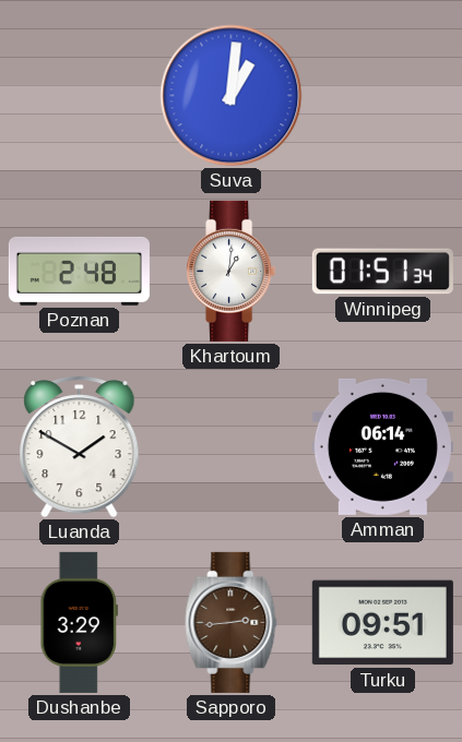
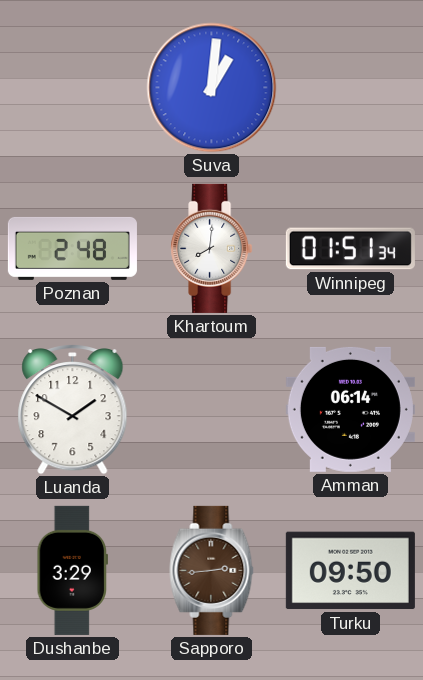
Khartoum: 1:01 -> 8:01 (212, 248)
Turku: 09:51 -> 09:50 (350, 571)
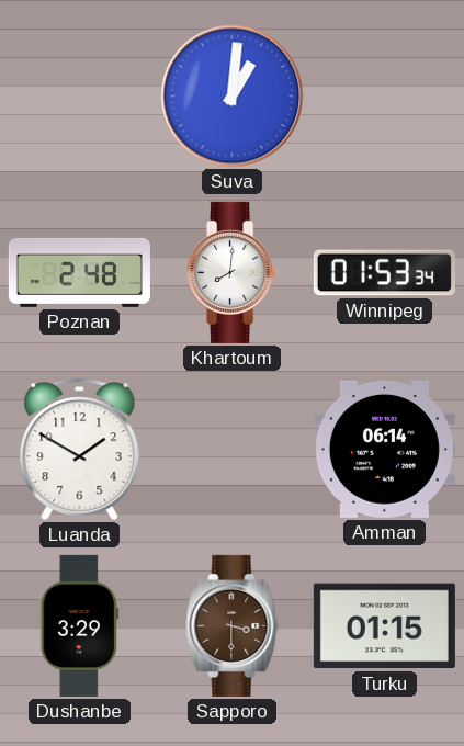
Winnipeg: 01:51 -> 01:53 (384, 273)
Sapporo: 2:44 -> 3:30 (233, 625)
Turku: 09:50 -> 01:15 (384, 626)
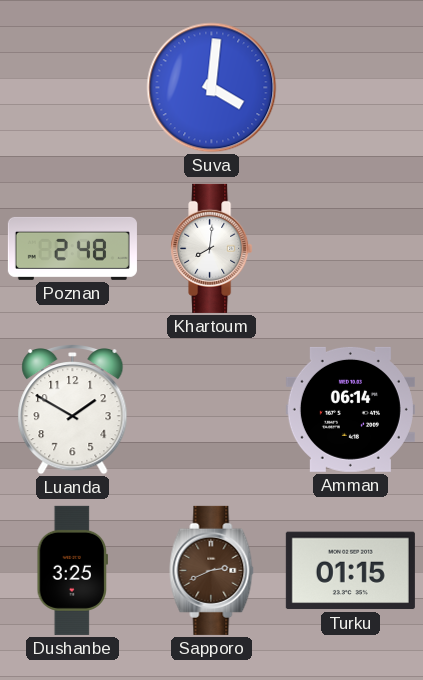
Suva: 1:01 -> 4:01 (212, 88)
Winnipeg: 01:53 -> none (384, 273)
Dushanbe: 3:29 -> 3:25 (73, 570)
Sapporo: 3:30 -> 2:41 (212, 570)
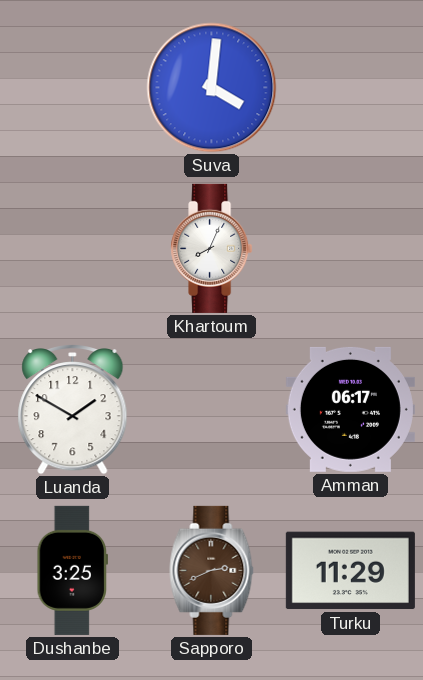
Poznan: 2:48 -> none (72, 248)
Khartoum: 8:01 -> 8:04 (212, 248)
Amman: 06:14 -> 06:17 (350, 409)
Turku: 01:15 -> 11:29 (350, 571)
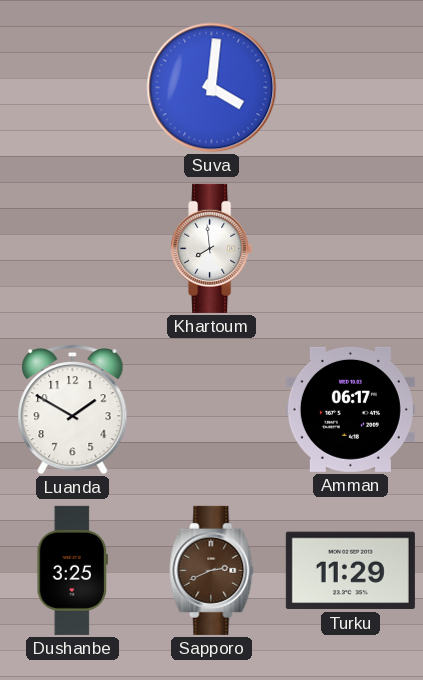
Khartoum: 8:04 -> 7:59 (212, 248)
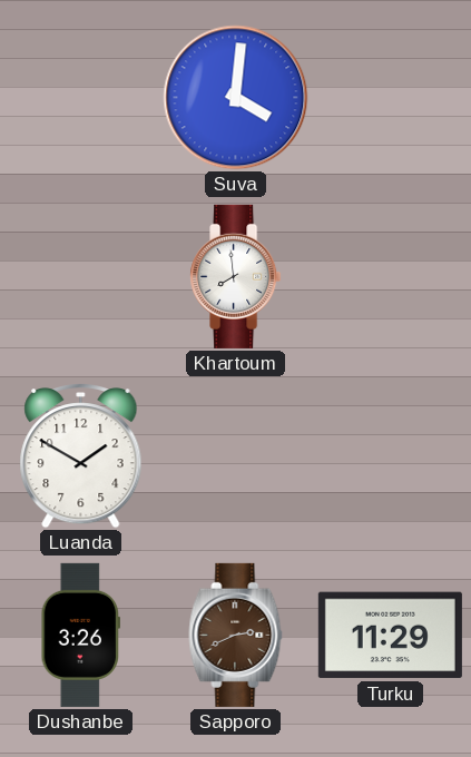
Amman: 06:17 -> none (350, 409)
Dushanbe: 3:25 -> 3:26 (81, 635)
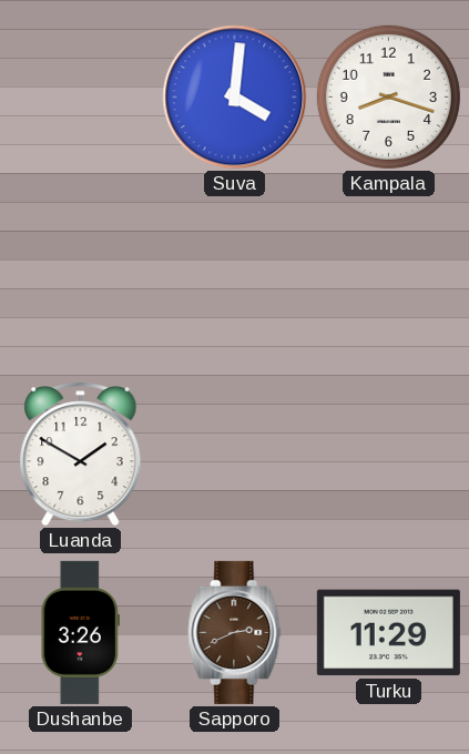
Kampala: none -> 8:18 (388, 96)
Khartoum: 7:59 -> none (236, 276)
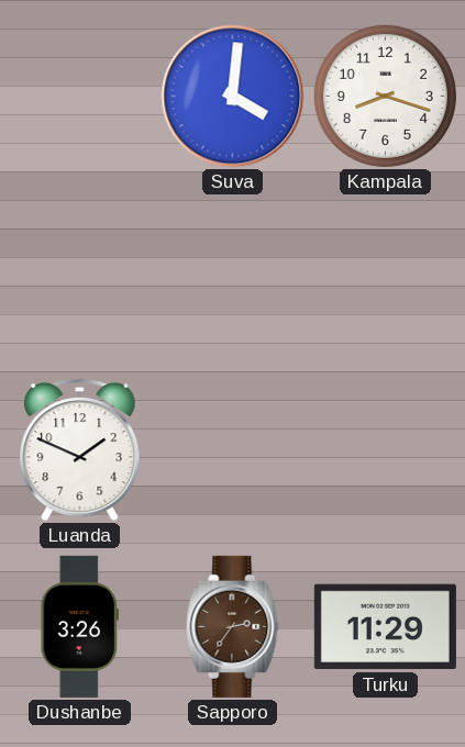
Luanda: 1:50 -> 1:49 (80, 450)
Sapporo: 2:41 -> 2:36 (233, 626)
